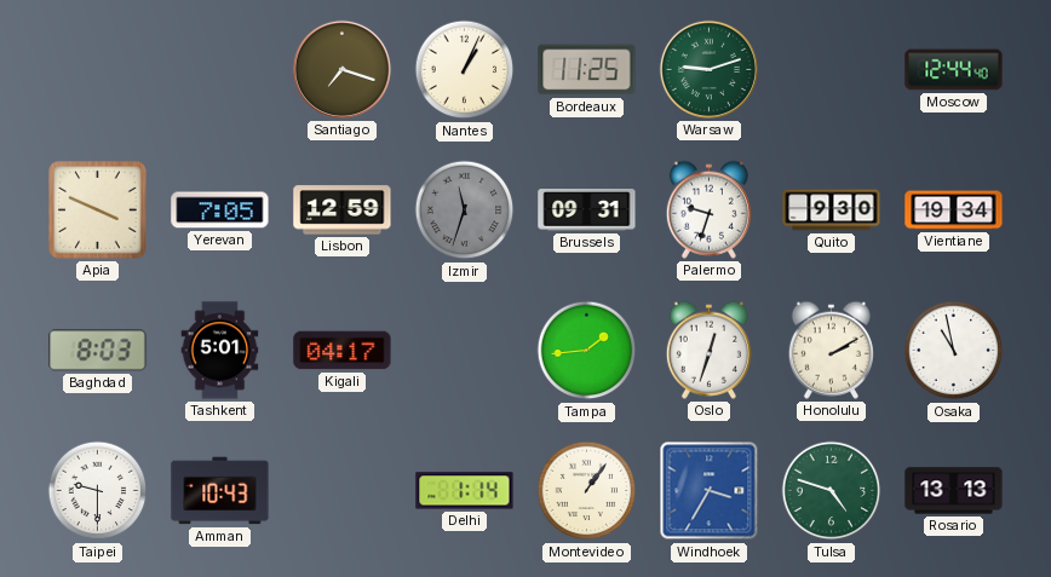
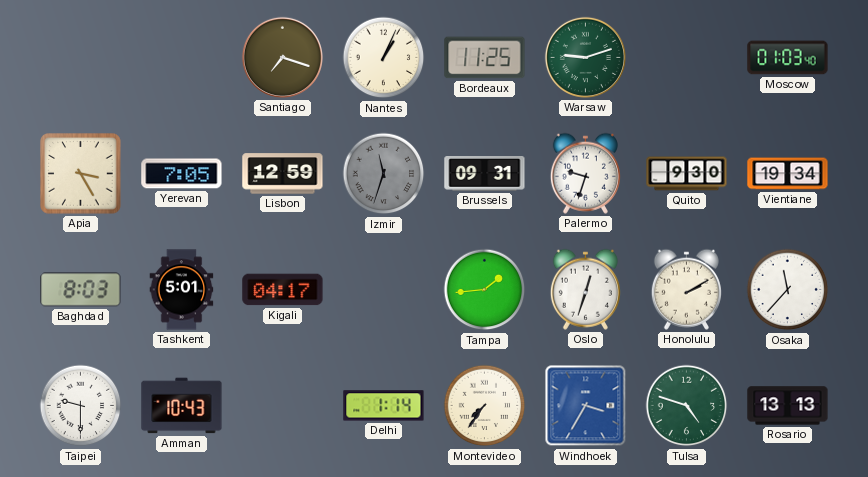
Moscow: 12:44 -> 01:03 (788, 58)
Apia: 3:49 -> 3:25 (81, 174)
Osaka: 10:58 -> 11:37 (788, 290)
Montevideo: 1:06 -> 7:36 (485, 406)
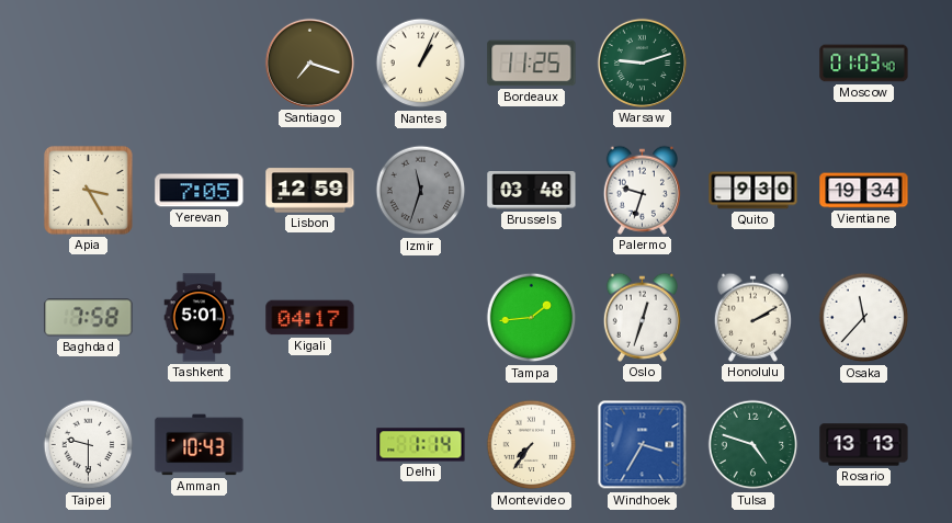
Brussels: 09:31 -> 03:48 (532, 191)
Baghdad: 8:03 -> 7:58 (89, 318)
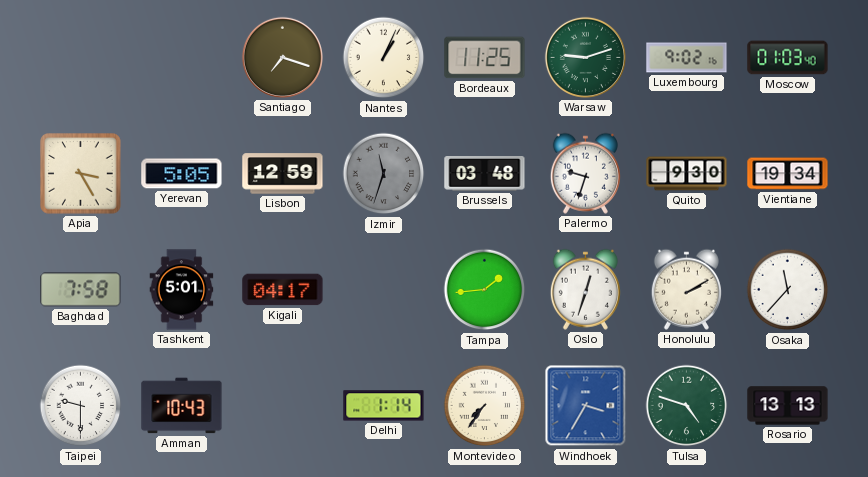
Luxembourg: none -> 9:02 (687, 58)
Yerevan: 7:05 -> 5:05 (182, 174)
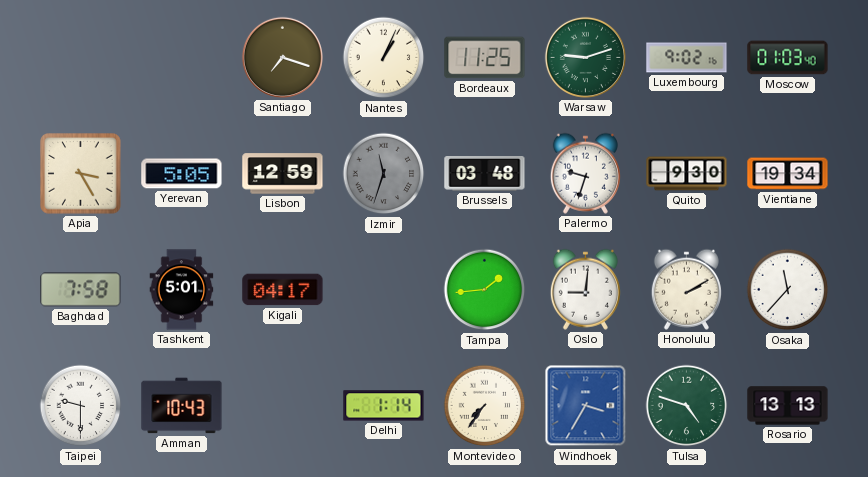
Oslo: 12:33 -> 9:01 (585, 289)
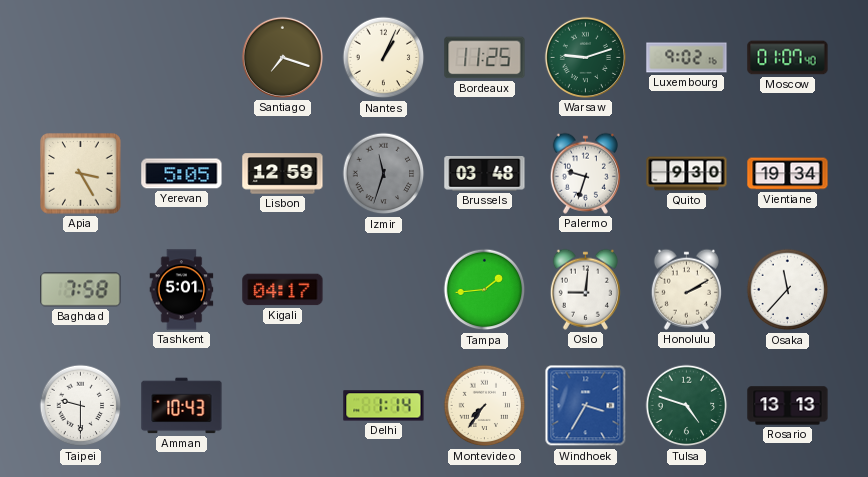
Moscow: 01:03 -> 01:07 (788, 58)
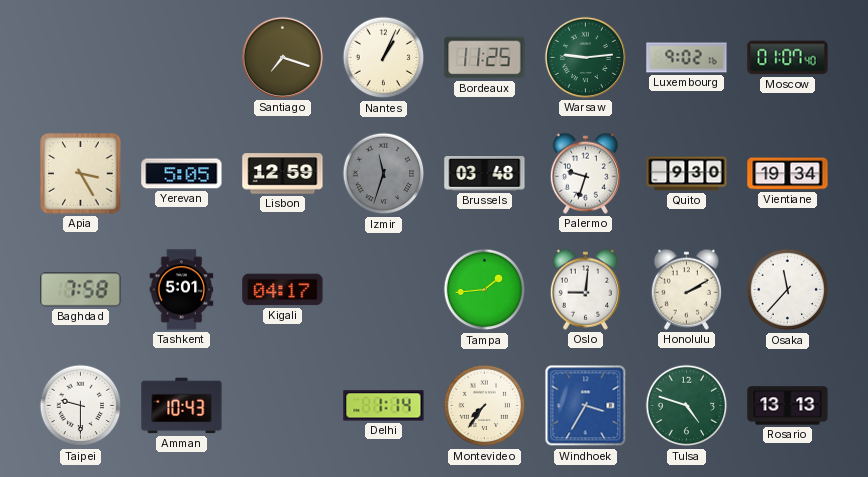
Warsaw: 9:12 -> 9:14 (585, 57)
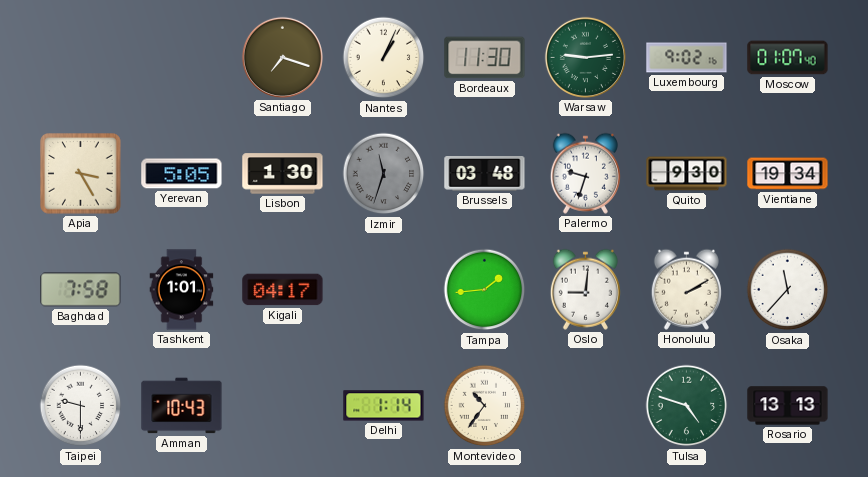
Bordeaux: 11:25 -> 11:30 (485, 58)
Lisbon: 12:59 -> 1:30 (283, 174)
Tashkent: 5:01 -> 1:01 (182, 290)
Montevideo: 7:36 -> 10:36 (485, 406)
Windhoek: 3:35 -> none (586, 406)
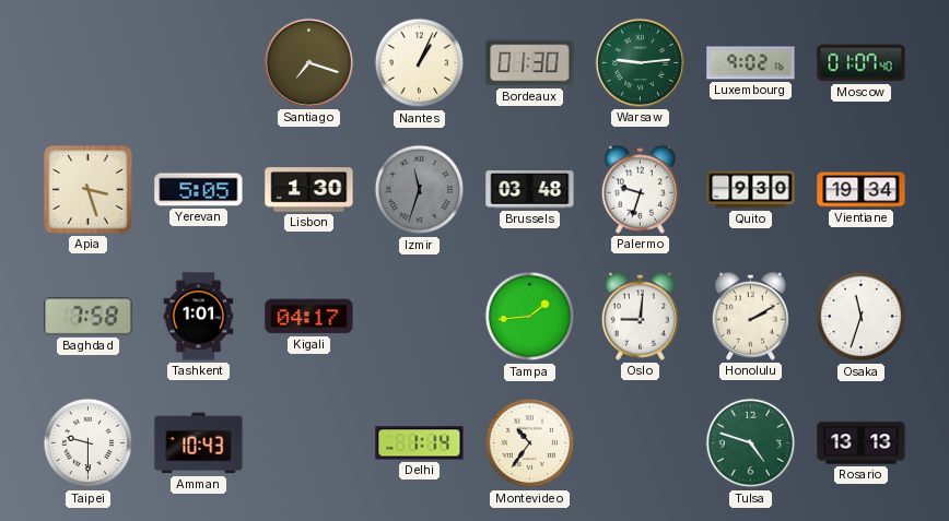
Bordeaux: 11:30 -> 01:30 (530, 63)
Apia: 3:25 -> 3:27 (89, 190)
Osaka: 11:37 -> 11:33 (862, 317)
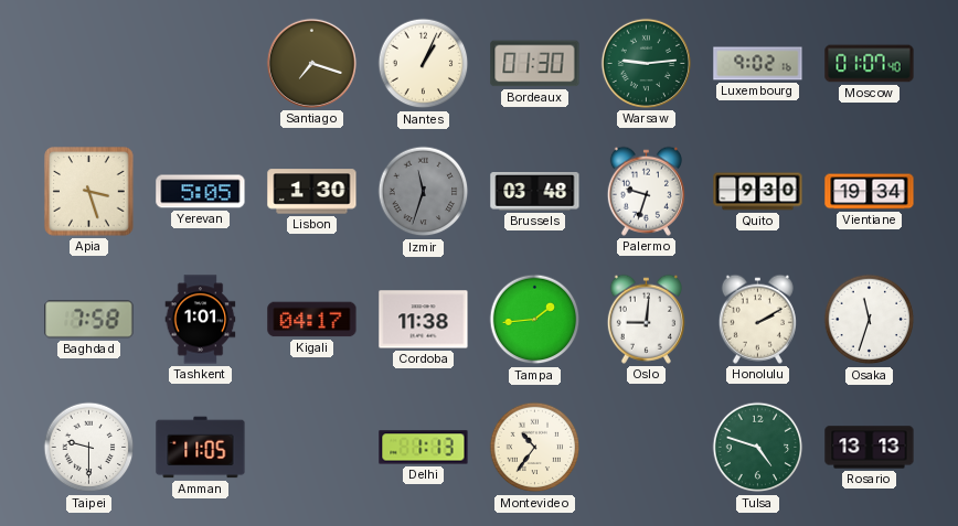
Cordoba: none -> 11:38 (424, 320)
Amman: 10:43 -> 11:05 (201, 448)
Delhi: 1:14 -> 1:13 (424, 448)
